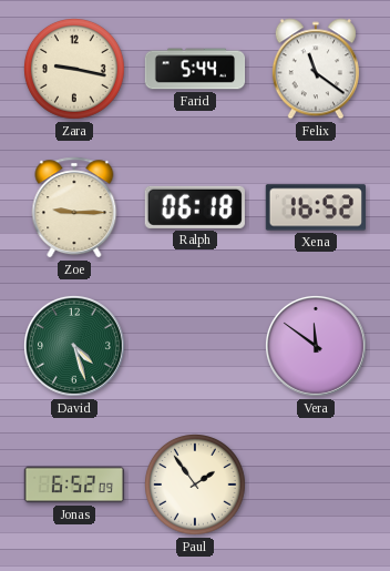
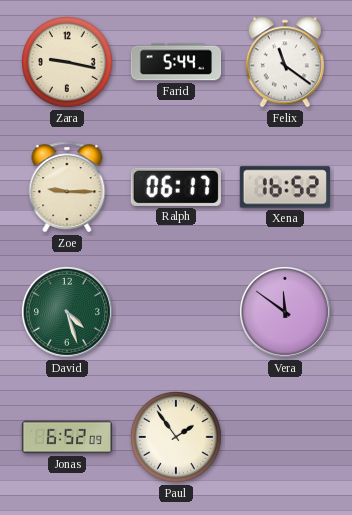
Ralph: 06:18 -> 06:17 (176, 187)
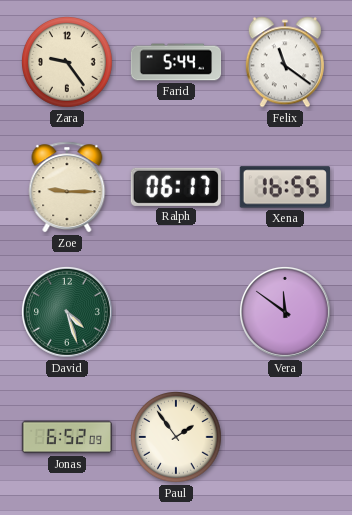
Zara: 9:17 -> 9:24 (68, 63)
Xena: 16:52 -> 16:55 (284, 187)
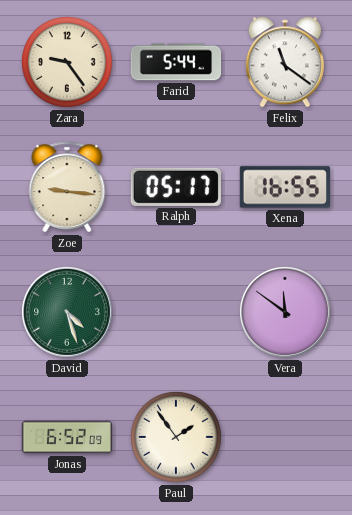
Zoe: 9:15 -> 9:16 (67, 187)
Ralph: 06:17 -> 05:17 (176, 187)
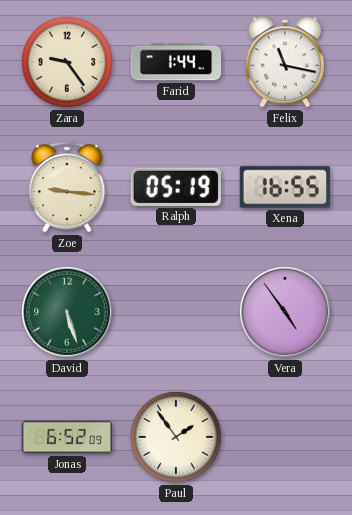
Farid: 5:44 -> 1:44 (176, 62)
Felix: 11:21 -> 11:17 (285, 62)
Ralph: 05:17 -> 05:19 (176, 187)
David: 4:27 -> 5:27 (67, 312)
Vera: 11:51 -> 4:54 (285, 312)
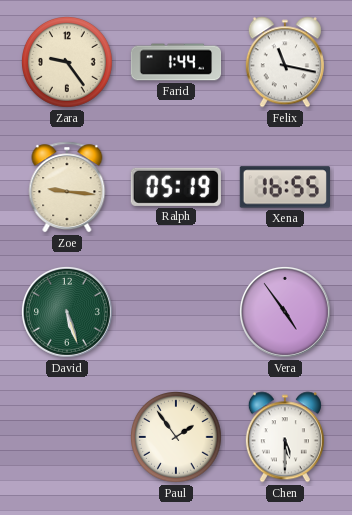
Jonas: 6:52 -> none (66, 437)
Chen: none -> 5:30 (285, 437)
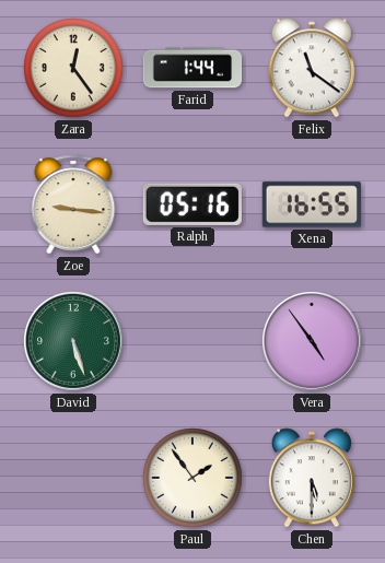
Zara: 9:24 -> 12:24 (74, 69)
Felix: 11:17 -> 11:21 (312, 68)
Ralph: 05:19 -> 05:16 (192, 204)
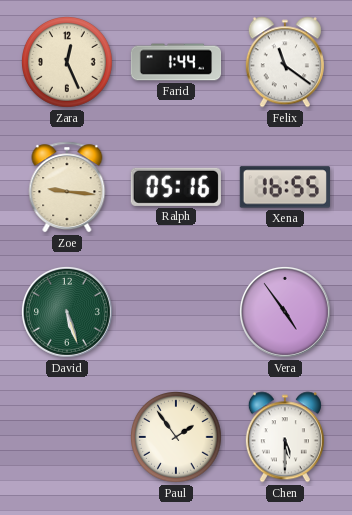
Zara: 12:24 -> 12:26 (68, 63)
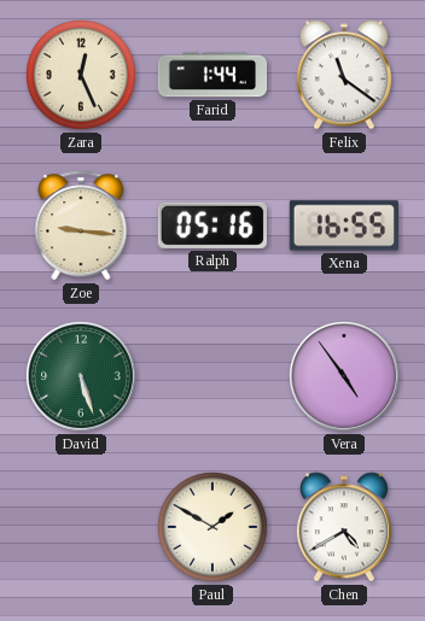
Paul: 1:54 -> 1:50 (214, 528)
Chen: 5:30 -> 4:40 (344, 527)
